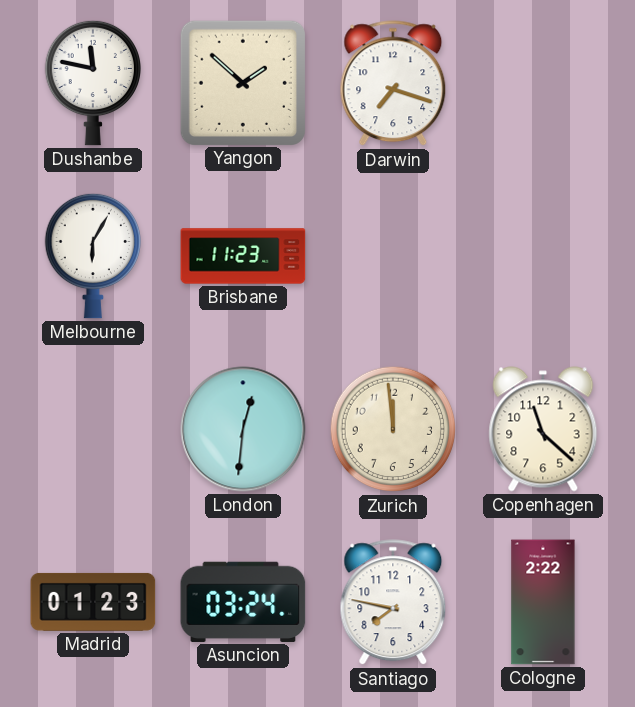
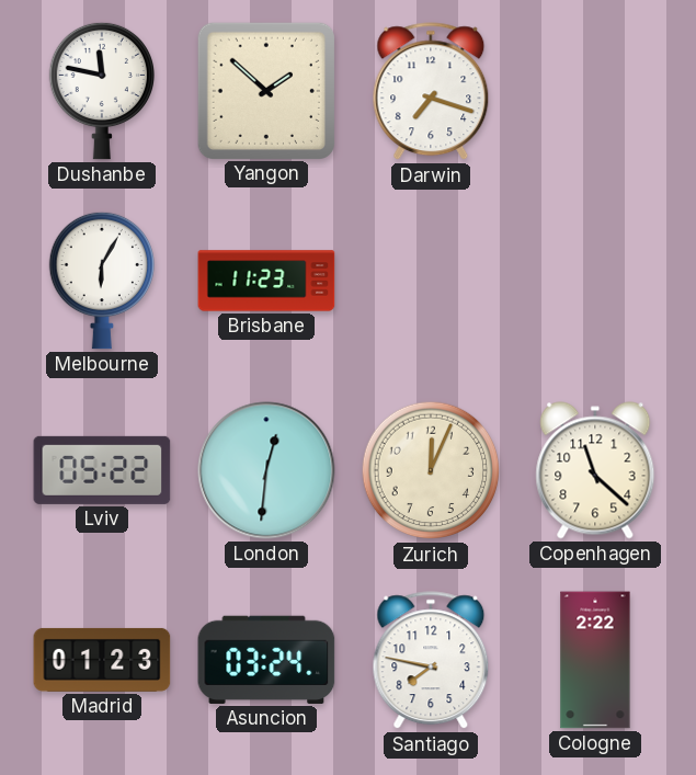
Lviv: none -> 05:22 (102, 470)
Zurich: 11:59 -> 12:04 (431, 470)
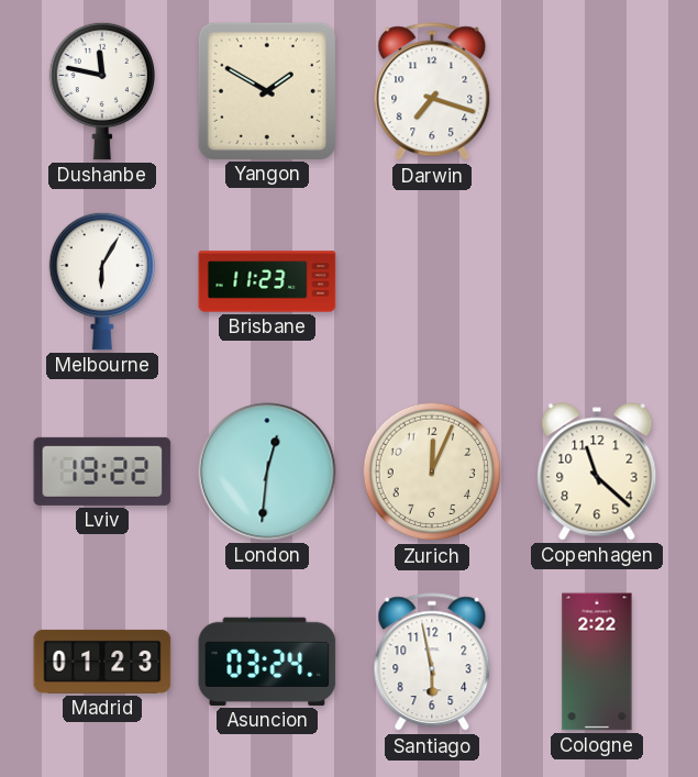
Yangon: 1:52 -> 1:50 (266, 90)
Lviv: 05:22 -> 19:22 (102, 471)
Santiago: 7:47 -> 5:58 (432, 663)
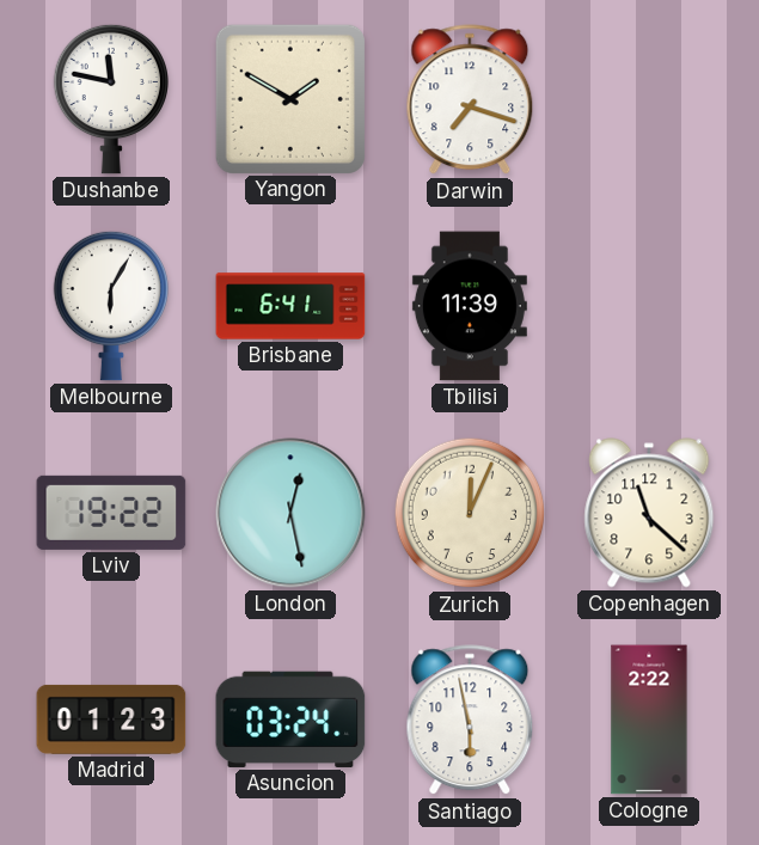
Brisbane: 11:23 -> 6:41 (290, 306)
Tbilisi: none -> 11:39 (470, 306)
London: 12:31 -> 12:28 (290, 513)
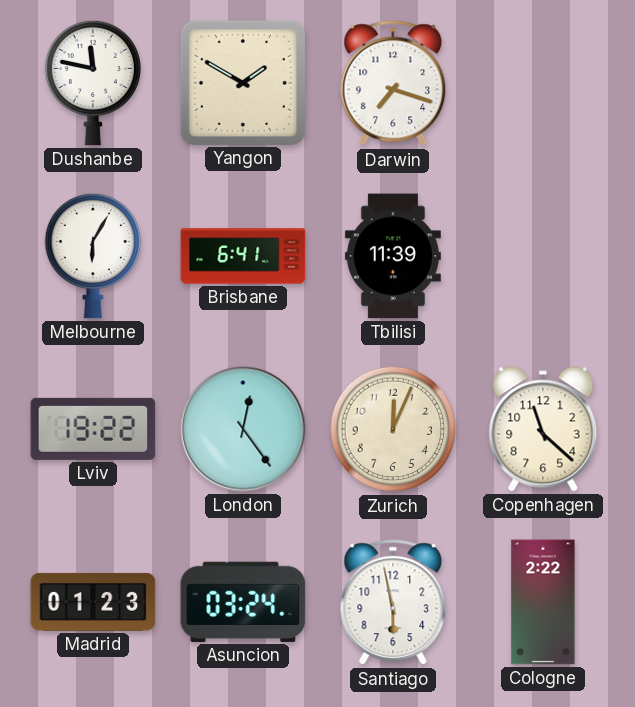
London: 12:28 -> 12:24 (243, 429)
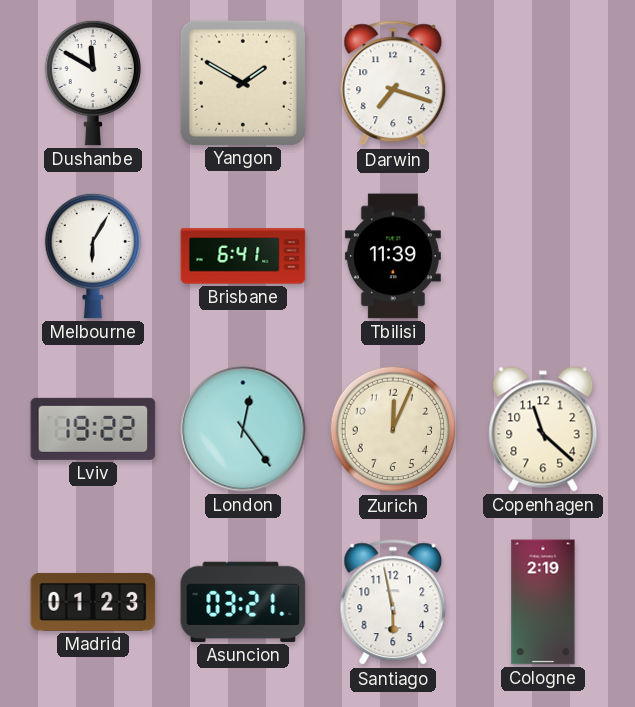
Dushanbe: 11:47 -> 11:50 (92, 83)
Asuncion: 03:24 -> 03:21 (243, 602)
Cologne: 2:22 -> 2:19 (543, 602)
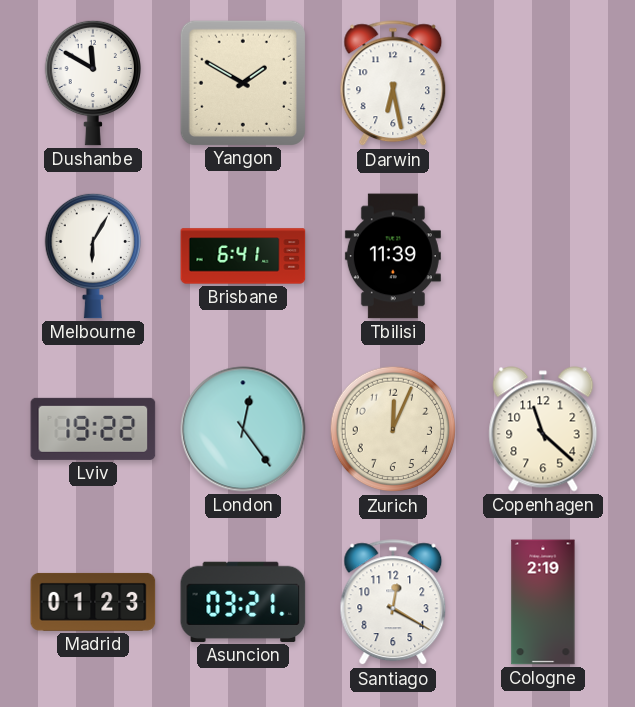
Darwin: 7:18 -> 6:28 (393, 84)
Santiago: 5:58 -> 12:20 (393, 603)
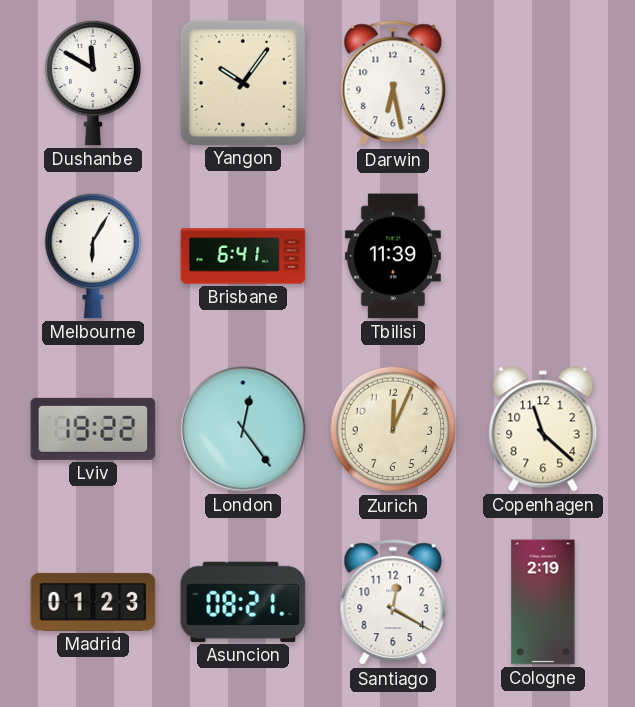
Yangon: 1:50 -> 10:06 (242, 82)
Asuncion: 03:21 -> 08:21 (243, 602)
